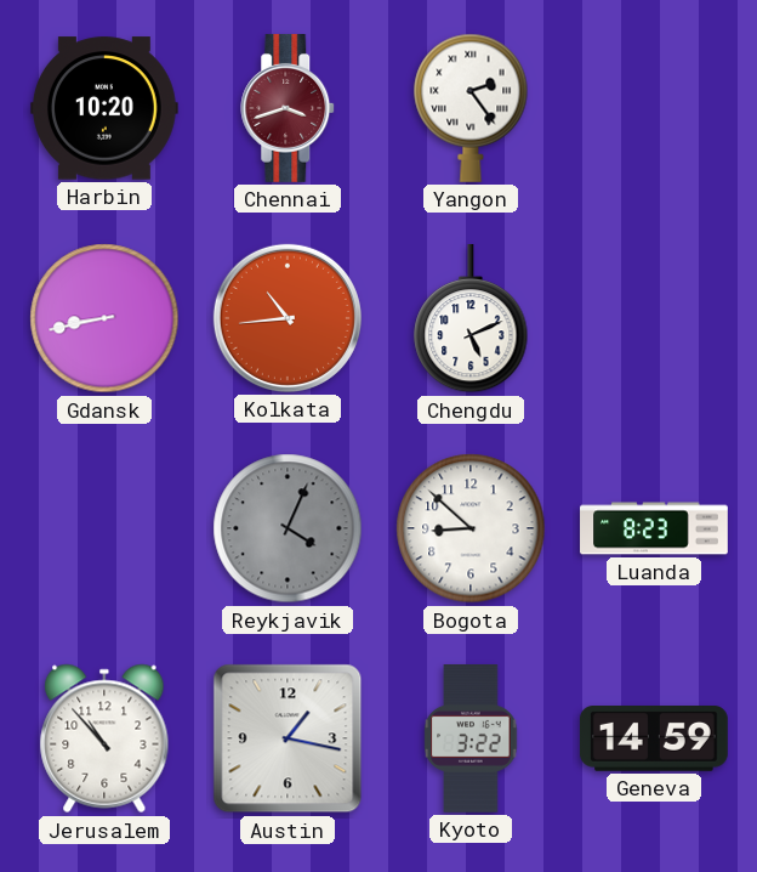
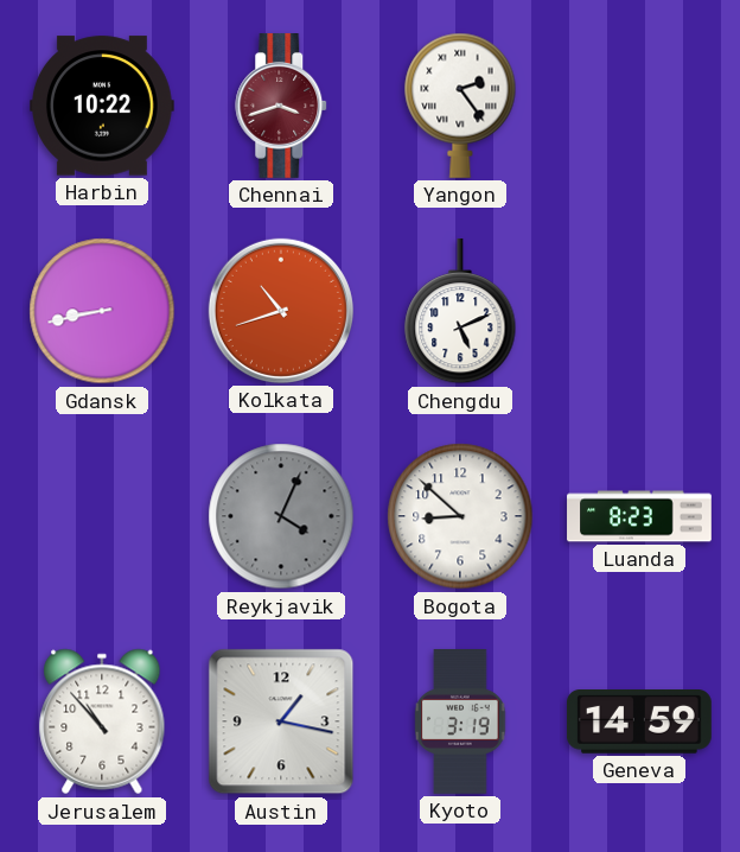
Harbin: 10:20 -> 10:22 (102, 106)
Kolkata: 10:44 -> 10:42 (281, 311)
Kyoto: 3:22 -> 3:19 (460, 723)
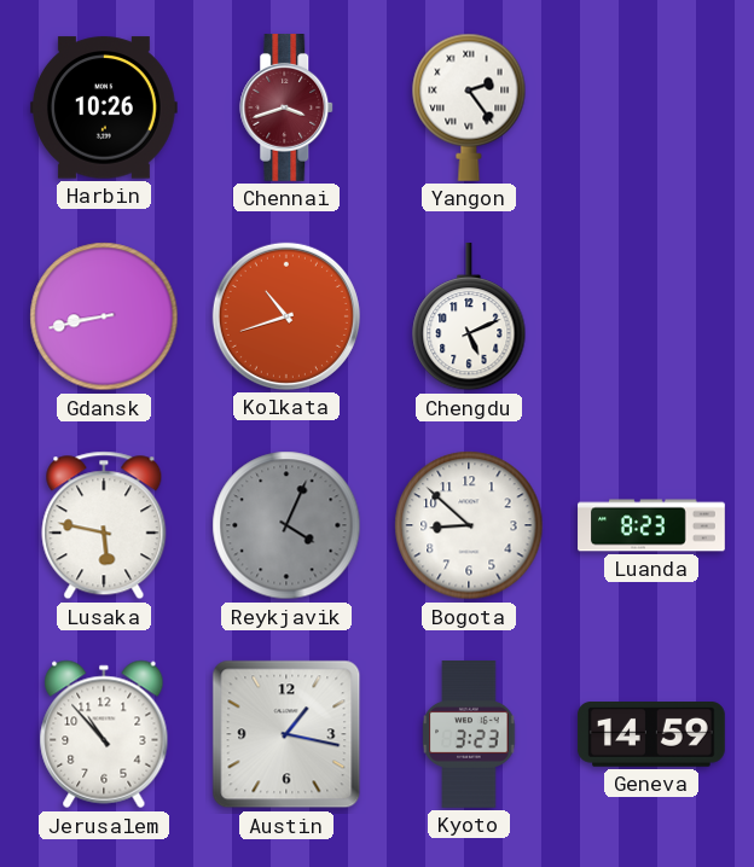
Harbin: 10:22 -> 10:26 (104, 107)
Lusaka: none -> 5:47 (104, 525)
Kyoto: 3:19 -> 3:23 (469, 735)
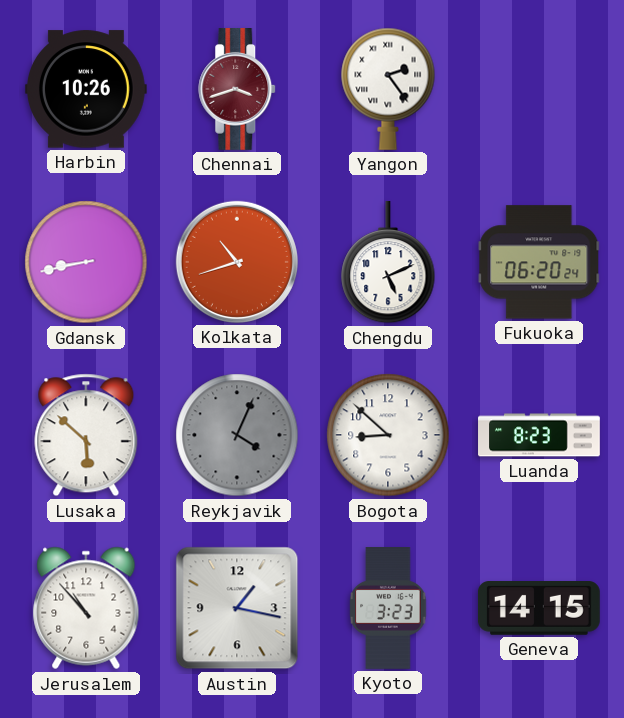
Fukuoka: none -> 06:20 (539, 262)
Lusaka: 5:47 -> 5:52 (86, 435)
Geneva: 14:59 -> 14:15 (539, 608)
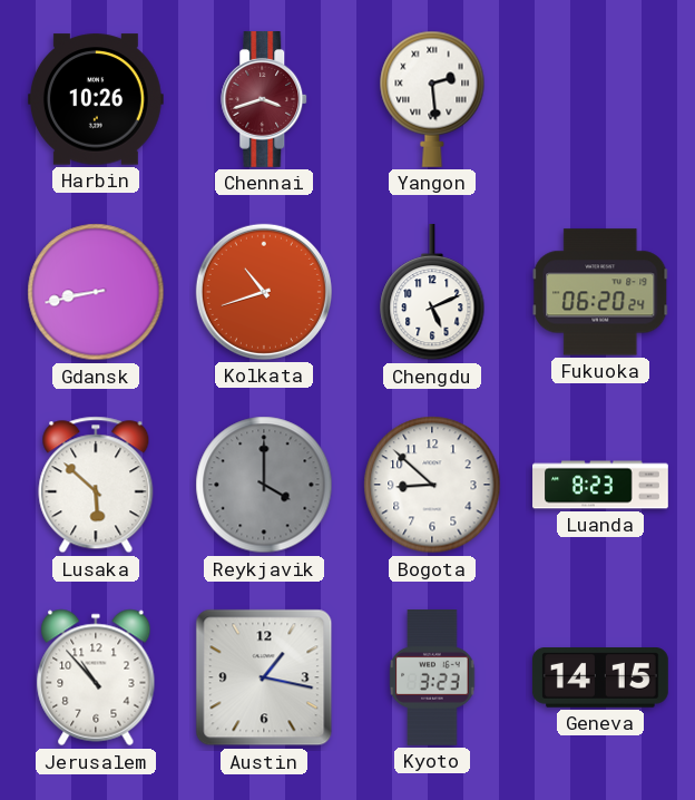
Yangon: 2:24 -> 2:29 (432, 99)
Reykjavik: 4:04 -> 4:00 (264, 485)
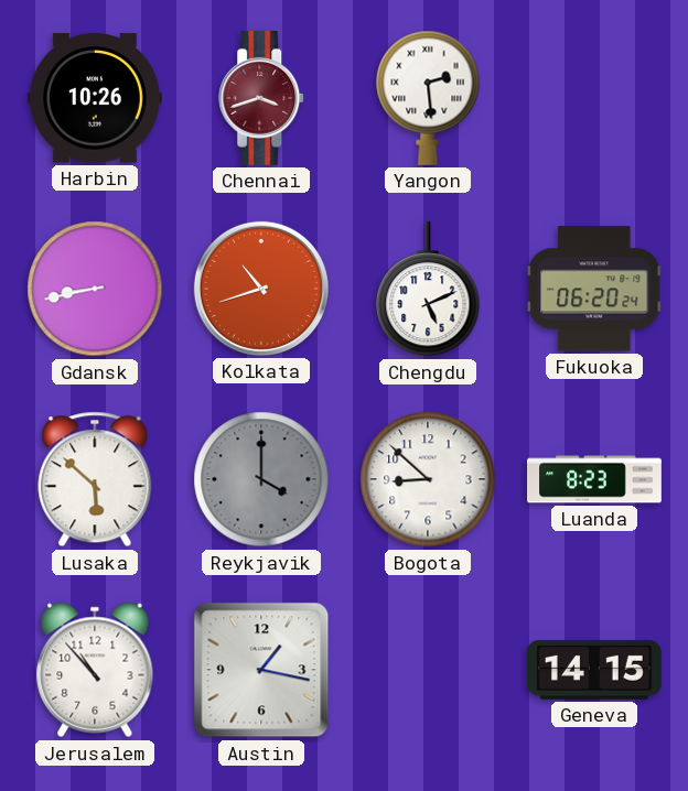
Kyoto: 3:23 -> none (432, 679)
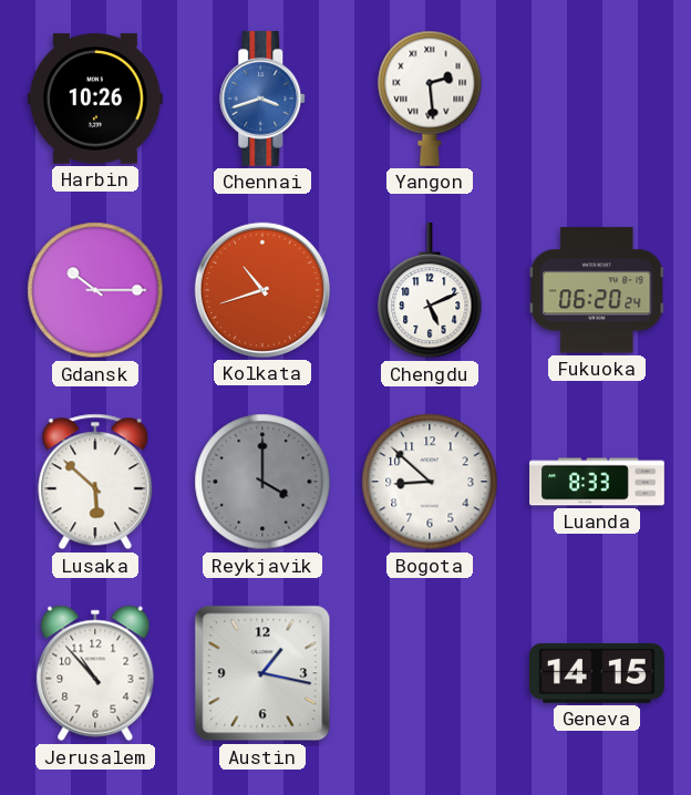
Chennai dial: burgundy -> blue (264, 100)
Gdansk: 8:43 -> 10:15 (95, 290)
Luanda: 8:23 -> 8:33 (597, 482)
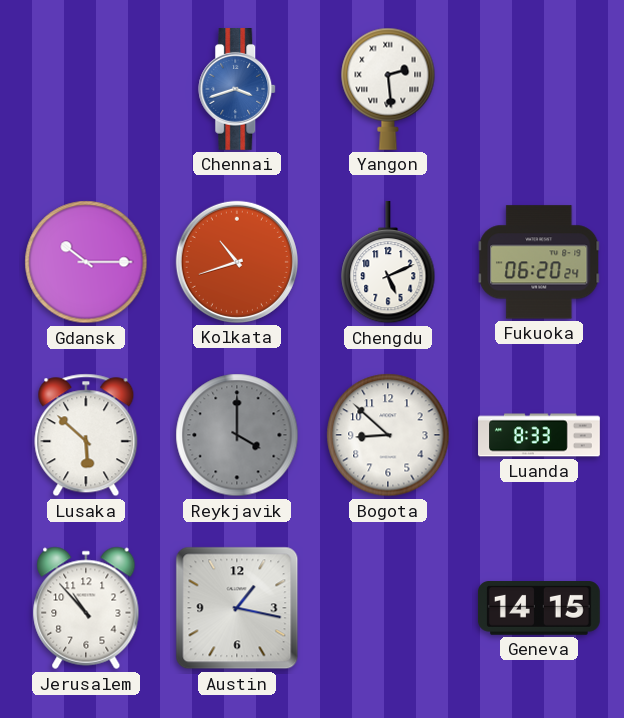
Harbin: 10:26 -> none (95, 99)
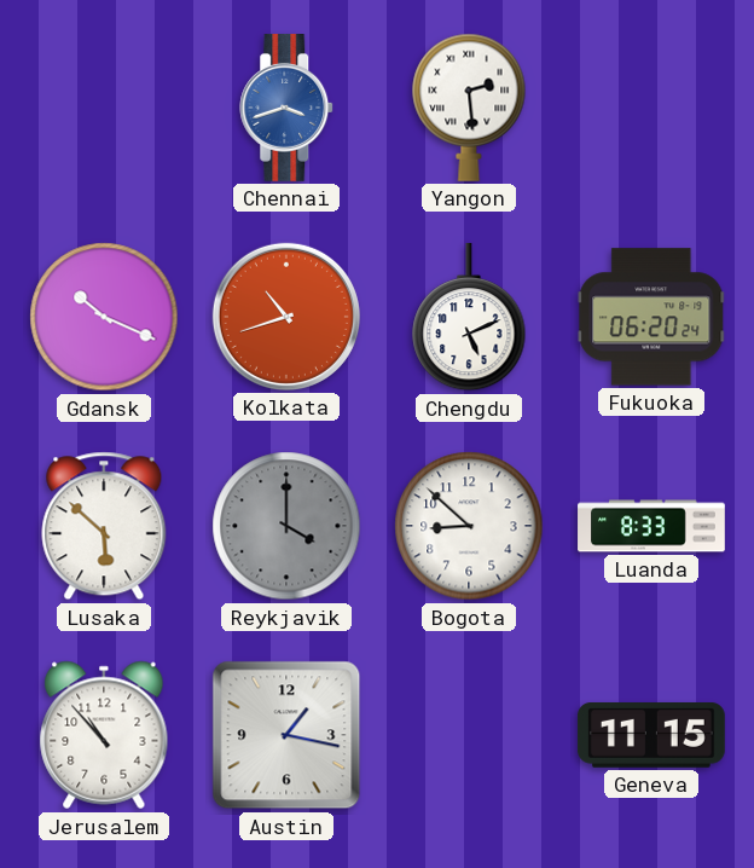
Gdansk: 10:15 -> 10:19 (104, 317)
Geneva: 14:15 -> 11:15 (651, 735)
